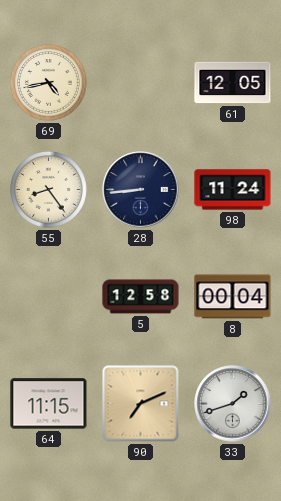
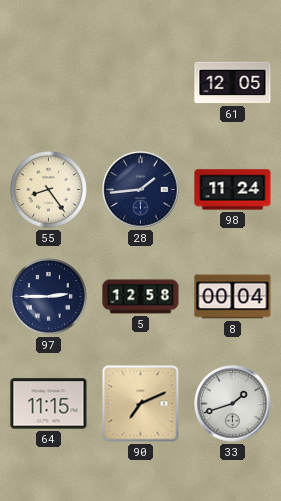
69: 4:43 -> none (48, 82)
28: 8:44 -> 1:44 (141, 190)
97: none -> 2:45 (48, 296)
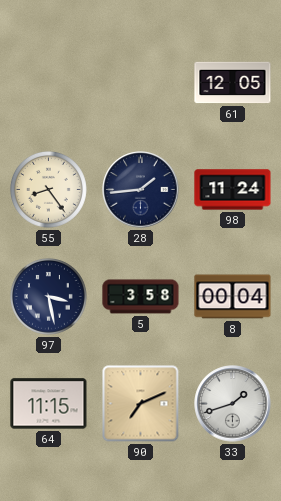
97: 2:45 -> 3:28 (48, 296)
5: 12:58 -> 3:58 (141, 297)
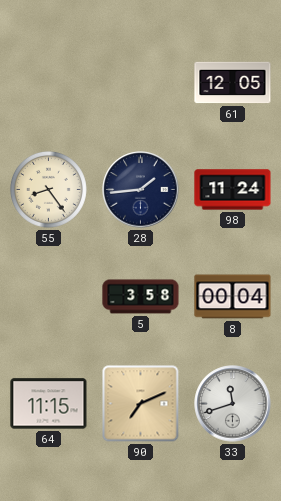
97: 3:28 -> none (48, 296)
33: 1:42 -> 11:42 (233, 404)
